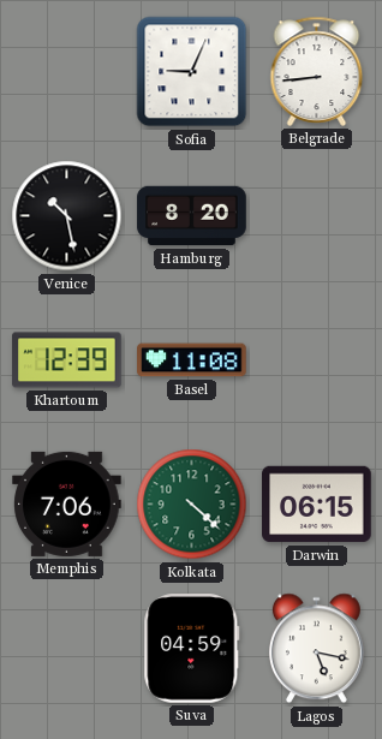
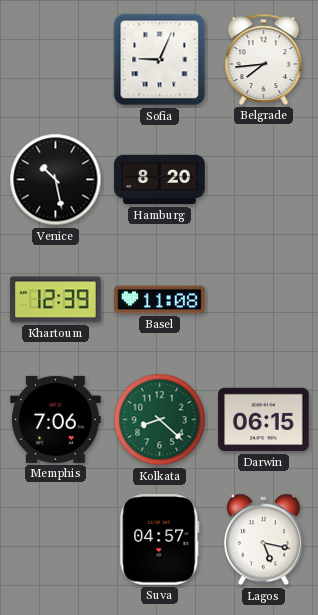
Belgrade: 8:44 -> 7:44 (264, 59)
Kolkata: 4:22 -> 8:22 (160, 420)
Suva: 04:59 -> 04:57 (160, 540)
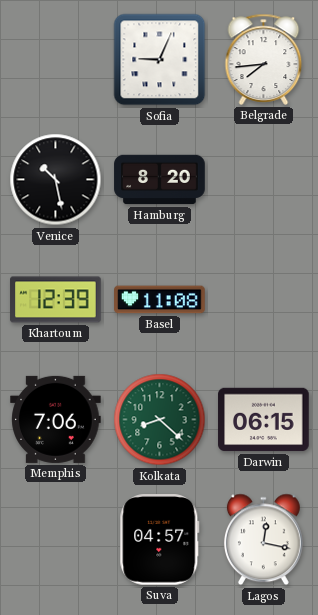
Lagos: 5:17 -> 12:17 (263, 540)
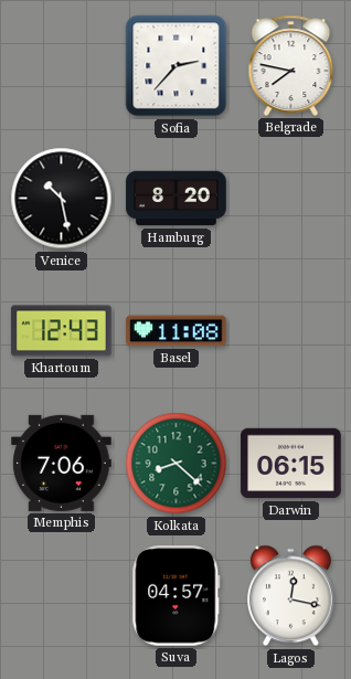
Sofia: 9:04 -> 2:37 (177, 66)
Belgrade: 7:44 -> 7:47 (291, 65)
Khartoum: 12:39 -> 12:43 (62, 331)
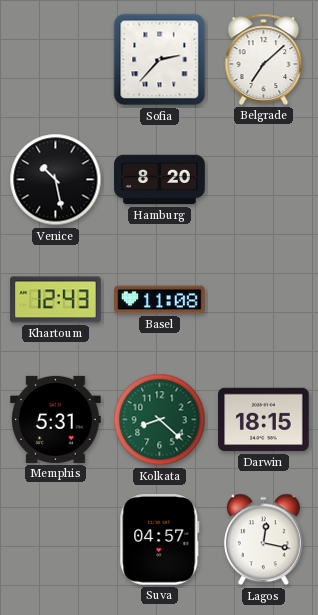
Belgrade: 7:47 -> 7:08 (264, 59)
Memphis: 7:06 -> 5:31 (56, 419)
Darwin: 06:15 -> 18:15 (264, 420)
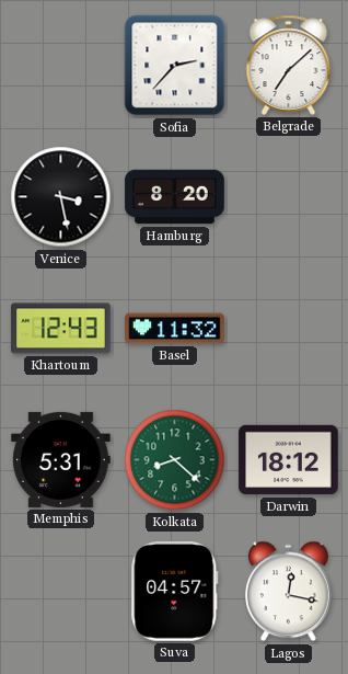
Venice: 10:28 -> 3:28 (61, 197)
Basel: 11:08 -> 11:32 (175, 329)
Darwin: 18:15 -> 18:12 (289, 460)
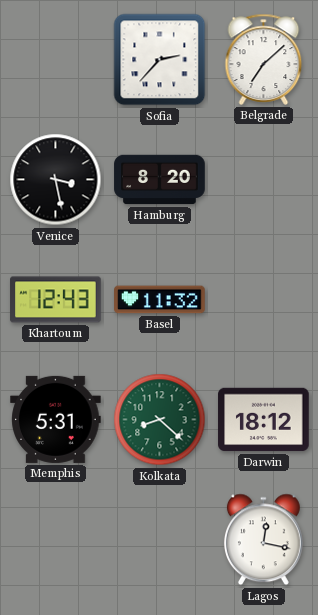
Suva: 04:57 -> none (175, 592)
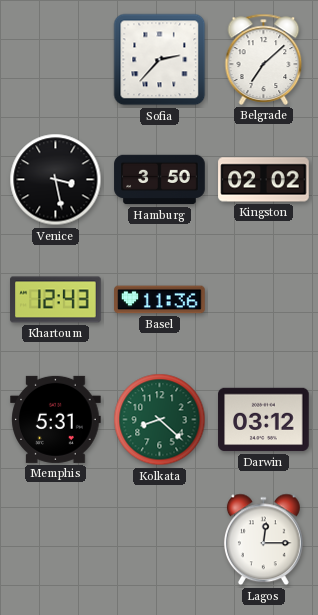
Hamburg: 8:20 -> 3:50 (160, 180)
Kingston: none -> 02:02 (264, 180)
Basel: 11:32 -> 11:36 (160, 300)
Darwin: 18:12 -> 03:12 (264, 420)
Lagos: 12:17 -> 12:15 (263, 540)
